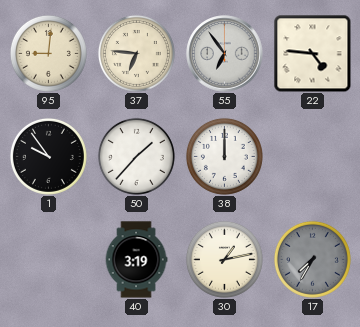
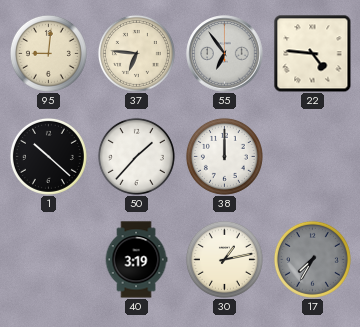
1: 9:54 -> 10:22 (48, 156)
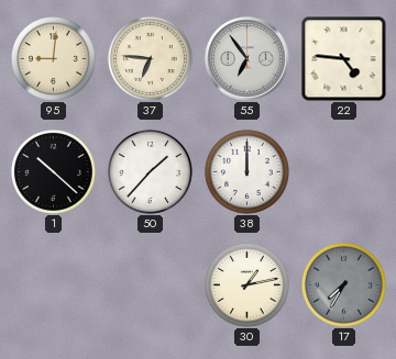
40: 3:19 -> none (136, 260)
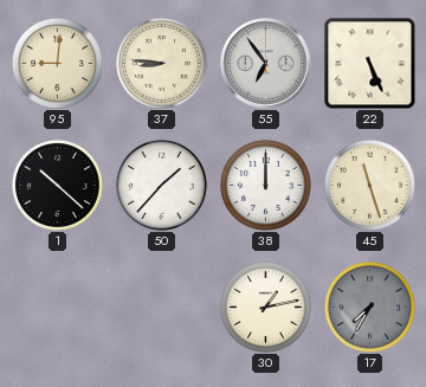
37: 6:46 -> 8:46 (161, 63)
22: 4:46 -> 5:26 (369, 63)
45: none -> 11:27 (369, 185)
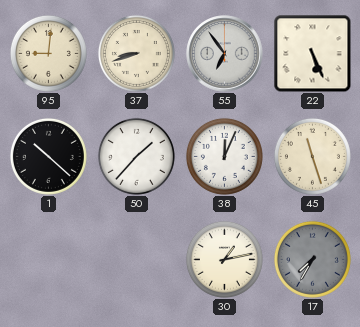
37: 8:46 -> 8:42 (136, 53)
38: 12:00 -> 12:04 (224, 156)
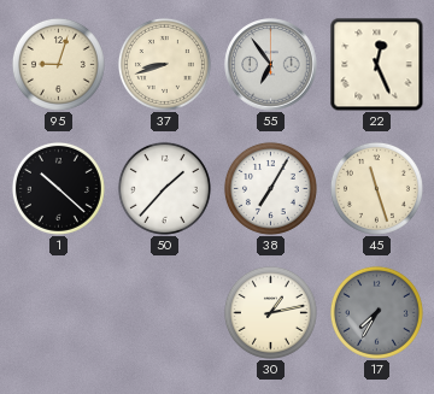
95: 9:01 -> 9:03 (58, 64)
22: 5:26 -> 12:26 (376, 64)
38: 12:04 -> 7:05 (270, 188)
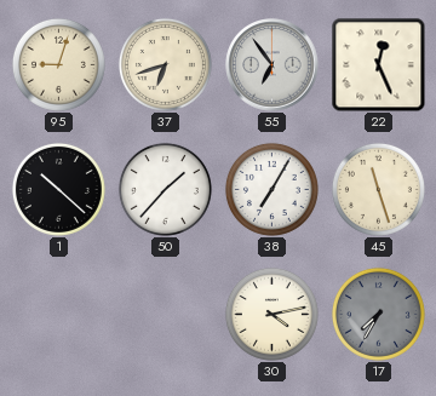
37: 8:42 -> 6:42 (165, 64)
30: 1:13 -> 4:13 (271, 314)
